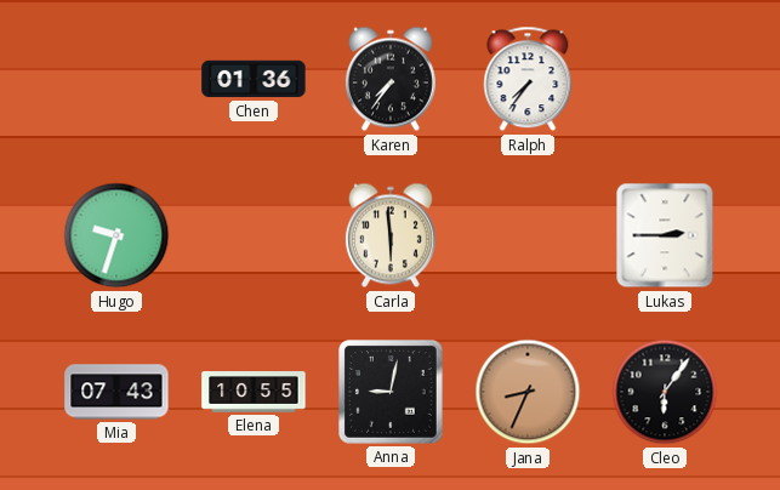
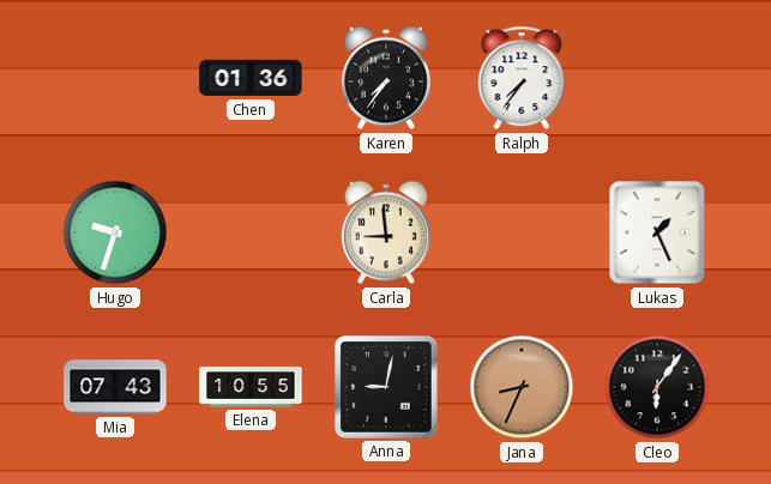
Carla: 5:59 -> 8:59 (386, 232)
Lukas: 2:45 -> 1:26 (657, 232)
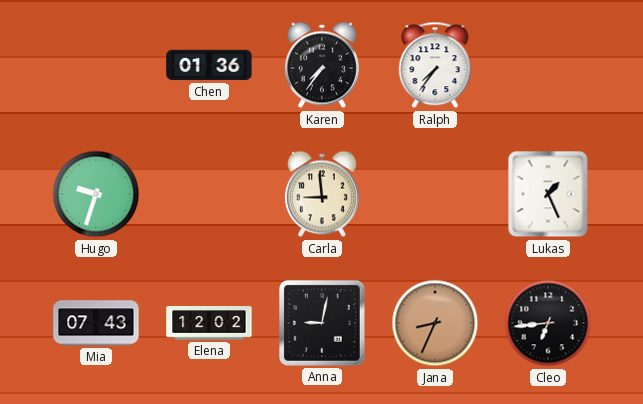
Elena: 10:55 -> 12:02 (209, 323)
Cleo: 6:06 -> 6:44 (548, 323)
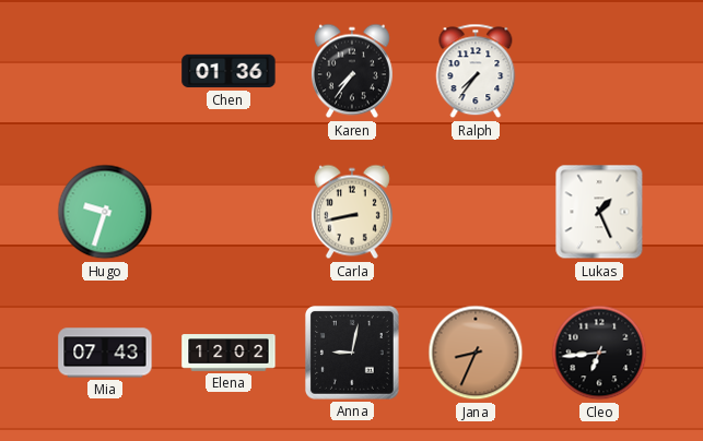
Carla: 8:59 -> 8:43 (352, 212)
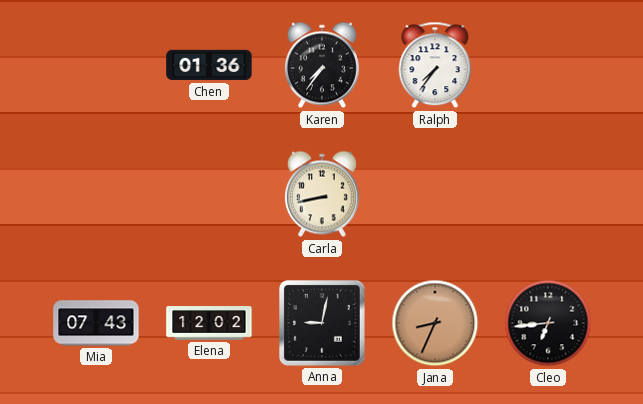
Hugo: 9:33 -> none (105, 212)
Lukas: 1:26 -> none (599, 212)
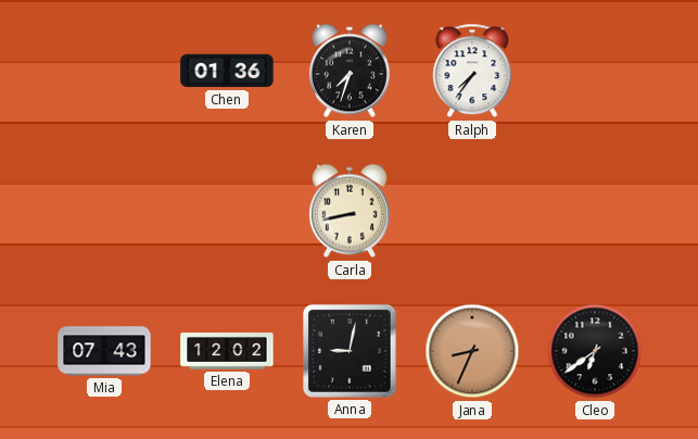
Karen: 7:36 -> 7:33 (350, 71)
Cleo: 6:44 -> 6:39 (595, 351)
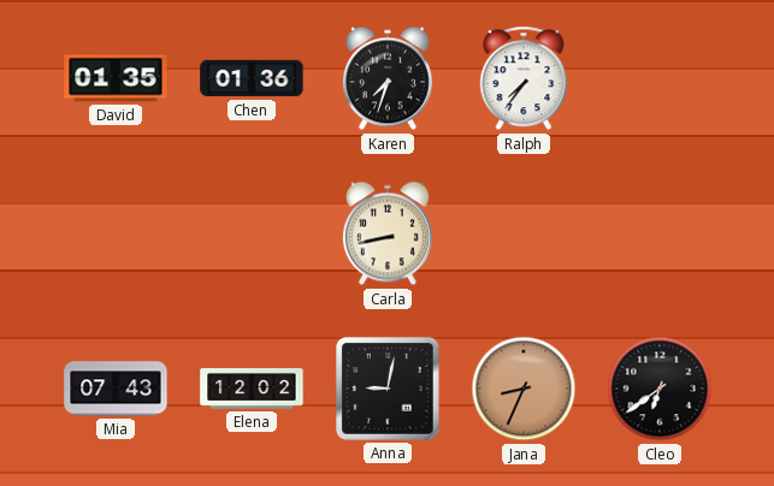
David: none -> 01:35 (116, 78)
